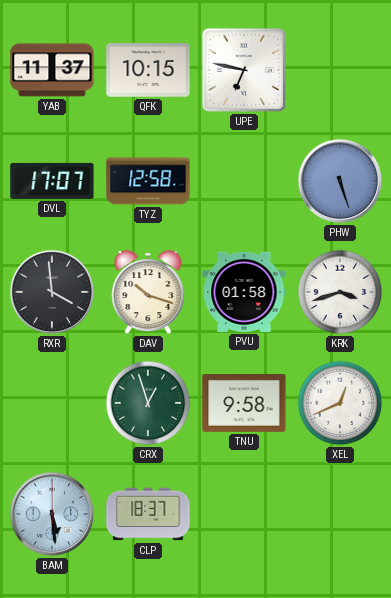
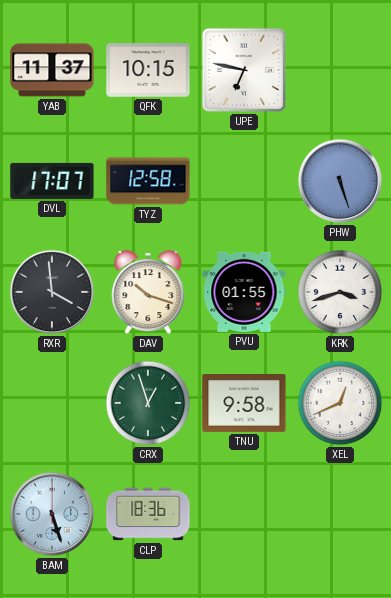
PVU: 01:58 -> 01:55 (244, 292)
BAM: 5:29 -> 5:27 (52, 514)
CLP: 18:37 -> 18:36 (148, 514)
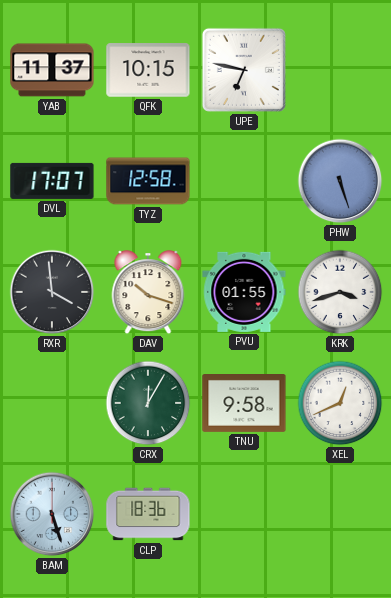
CRX: 12:57 -> 12:05 (148, 403)
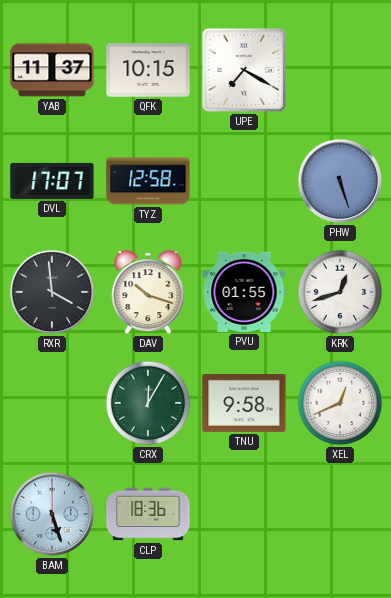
UPE: 6:47 -> 7:20 (244, 70)
KRK: 3:42 -> 12:42 (340, 292)
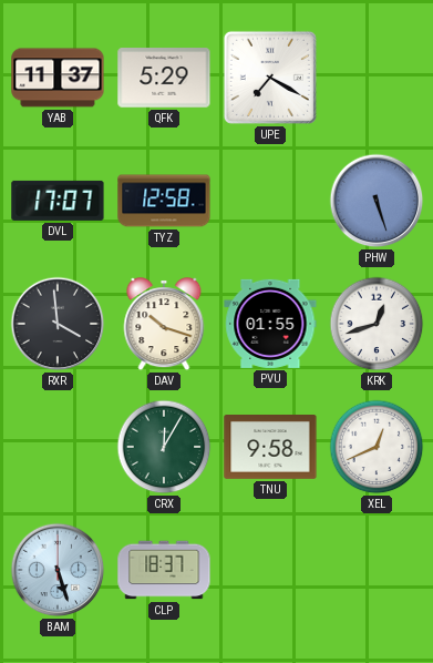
QFK: 10:15 -> 5:29 (164, 78)
CLP: 18:36 -> 18:37 (164, 570)
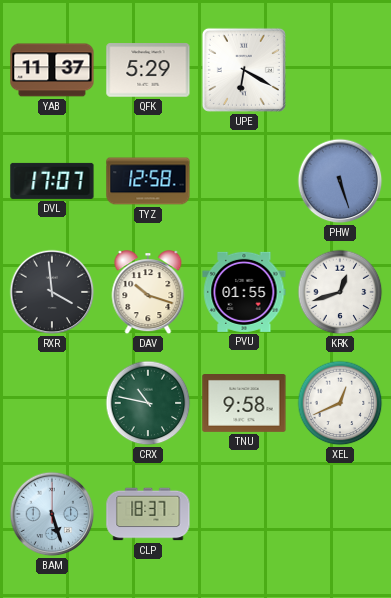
UPE: 7:20 -> 6:20 (244, 70)
CRX: 12:05 -> 10:47 (148, 403)
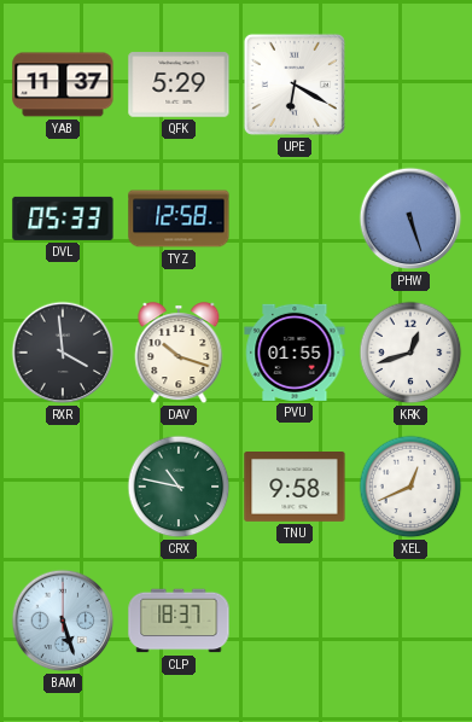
DVL: 17:07 -> 05:33 (63, 219)
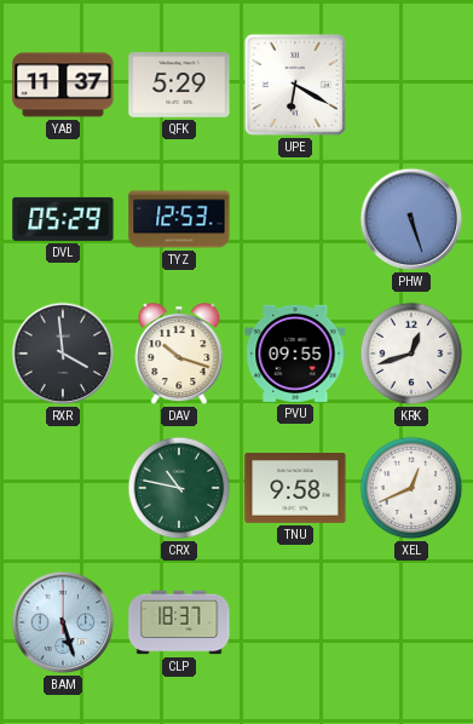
DVL: 05:33 -> 05:29 (63, 219)
TYZ: 12:58 -> 12:53 (179, 219)
PVU: 01:55 -> 09:55 (295, 354)
